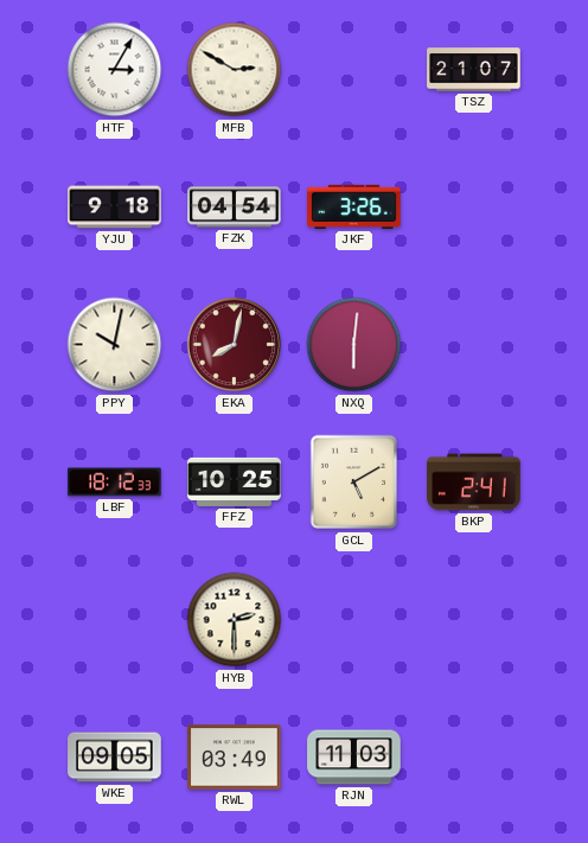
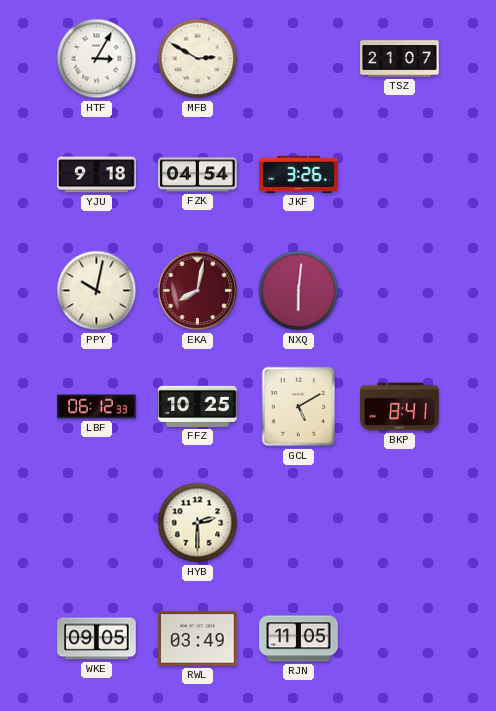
LBF: 18:12 -> 06:12 (97, 407)
BKP: 2:41 -> 8:41 (400, 407)
RJN: 11:03 -> 11:05 (299, 639)
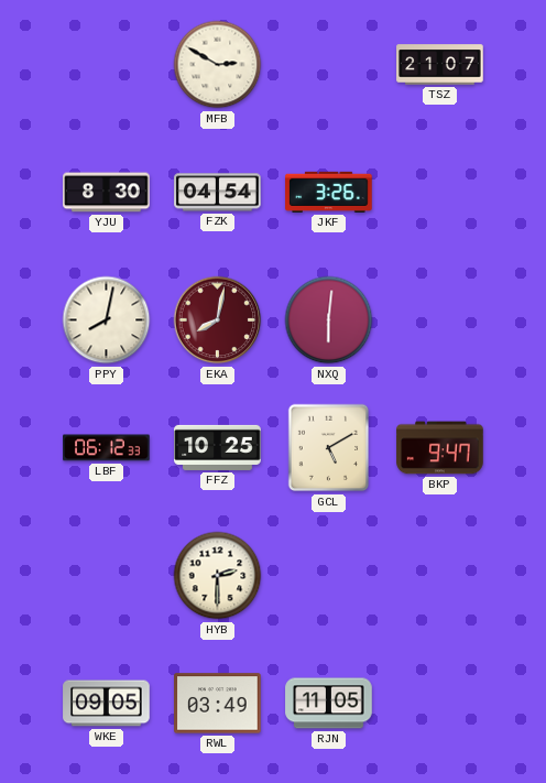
HTF: 3:05 -> none (97, 59)
YJU: 9:18 -> 8:30 (107, 193)
PPY: 10:02 -> 8:02 (107, 320)
BKP: 8:41 -> 9:47 (440, 448)
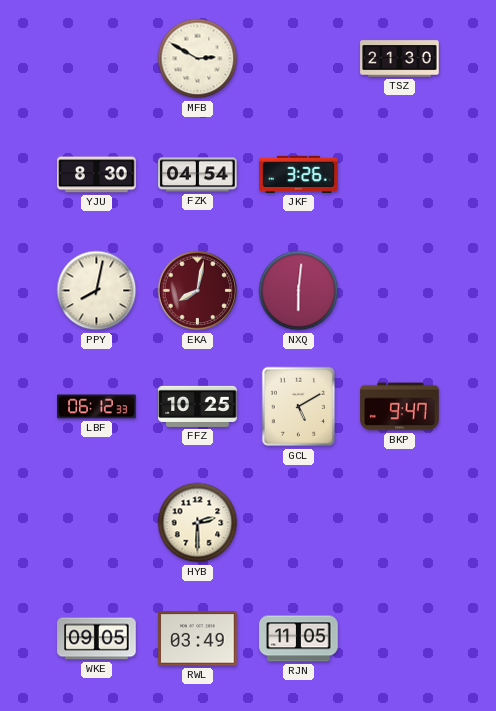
TSZ: 21:07 -> 21:30 (400, 59)
